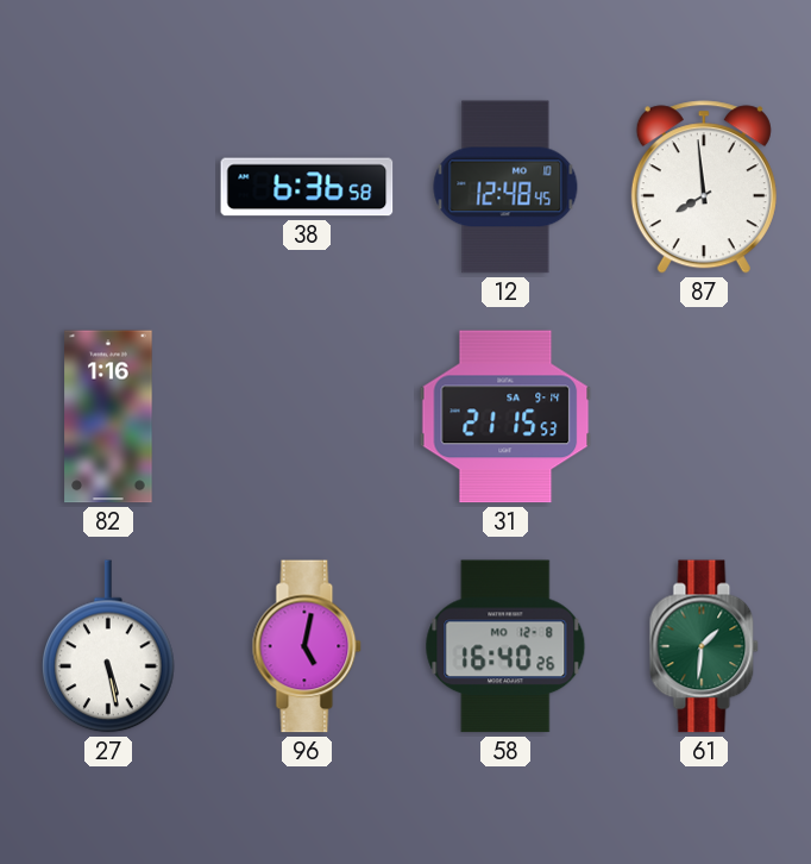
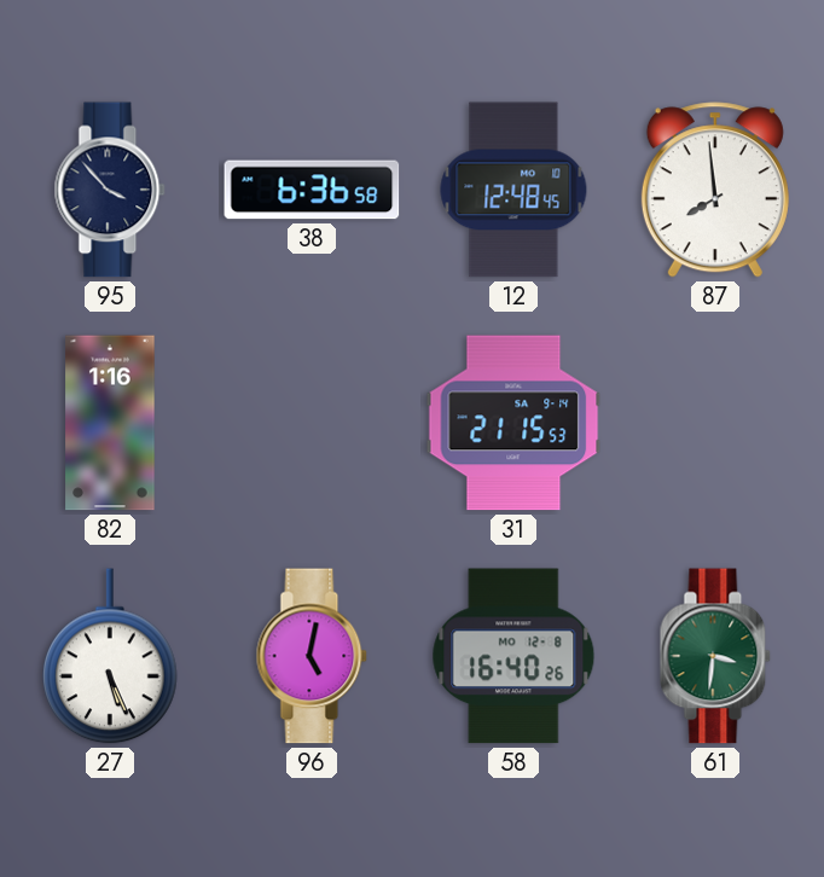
95: none -> 3:53 (110, 190)
27: 5:28 -> 5:26 (111, 656)
61: 1:31 -> 3:31 (715, 656)
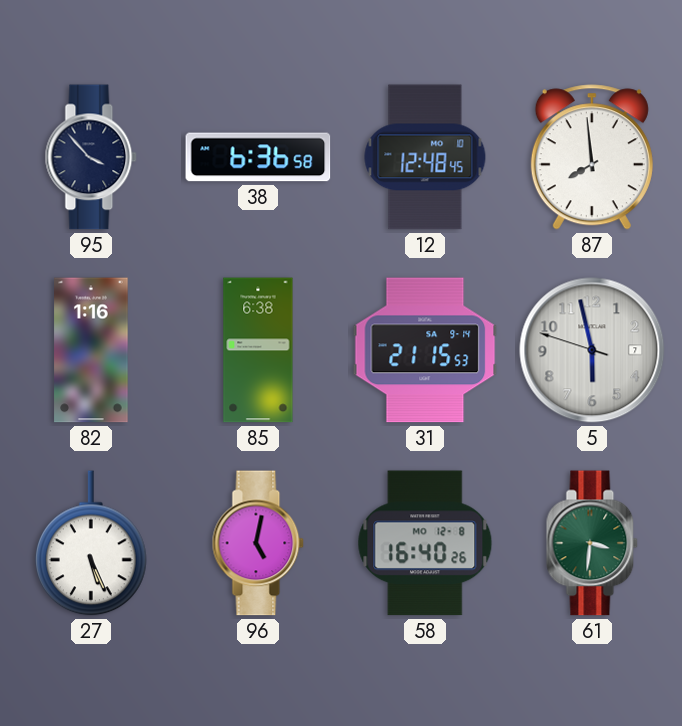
85: none -> 6:38 (258, 350)
5: none -> 5:57 (592, 350)
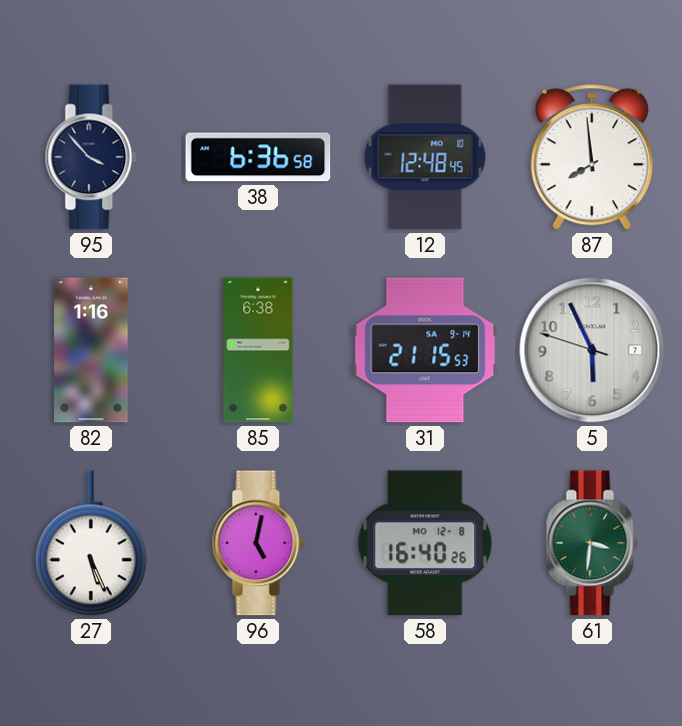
5: 5:57 -> 5:55 (592, 350)
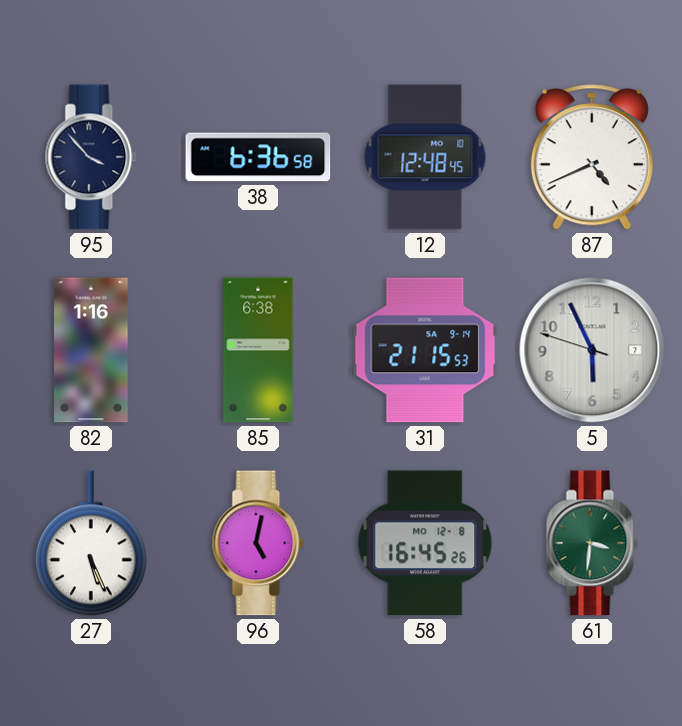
87: 7:59 -> 4:41 (592, 157)
58: 16:40 -> 16:45 (425, 543)
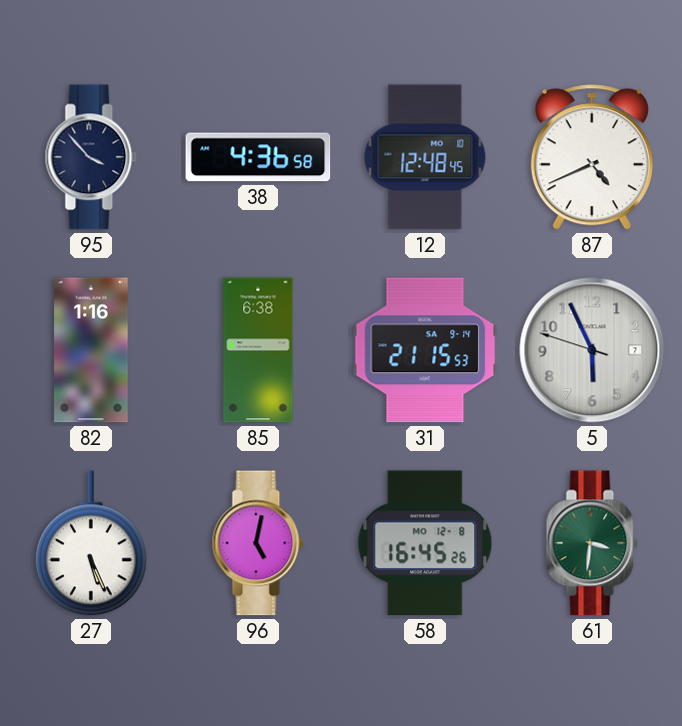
38: 6:36 -> 4:36 (258, 157)
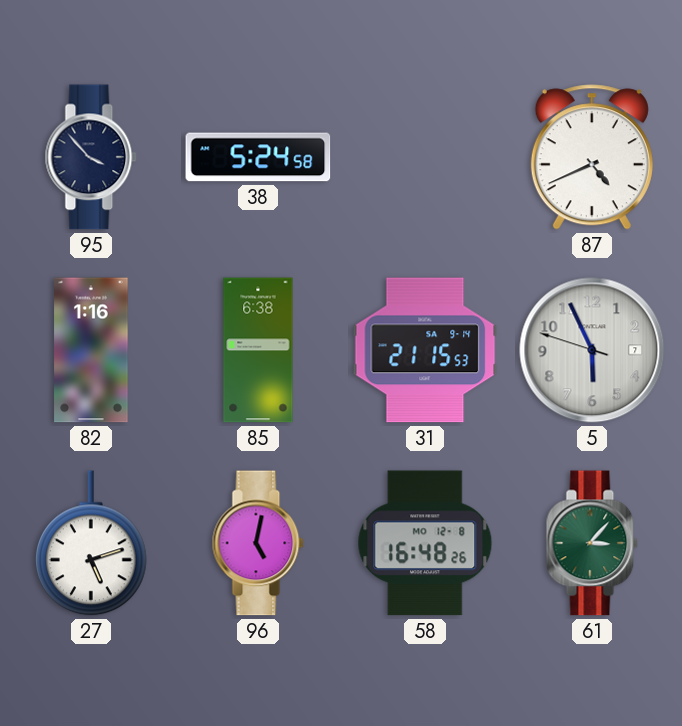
38: 4:36 -> 5:24 (258, 157)
12: 12:48 -> none (425, 157)
27: 5:26 -> 5:12 (92, 543)
58: 16:45 -> 16:48 (425, 543)
61: 3:31 -> 3:07 (592, 543)
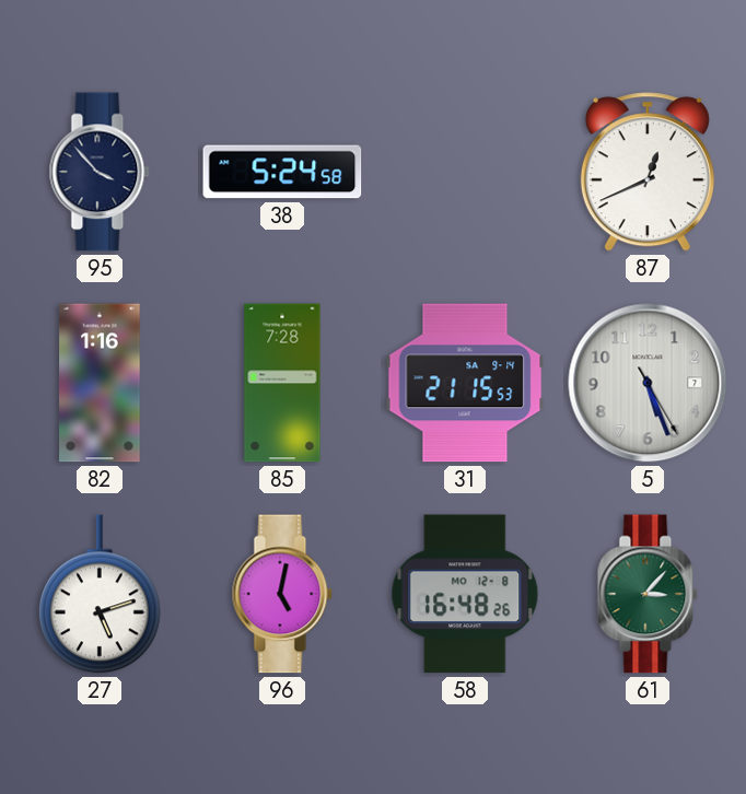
87: 4:41 -> 12:41 (648, 172)
85: 6:38 -> 7:28 (282, 383)
5: 5:55 -> 5:26 (648, 383)
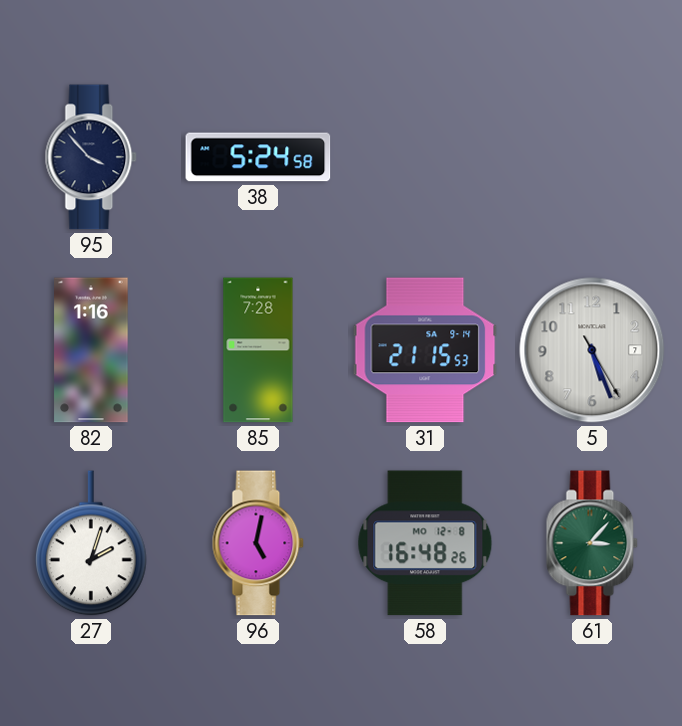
87: 12:41 -> none (648, 172)
27: 5:12 -> 2:03 (92, 543)
